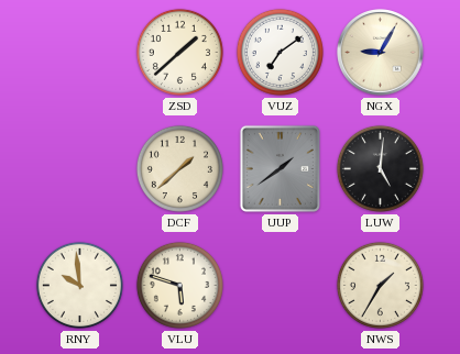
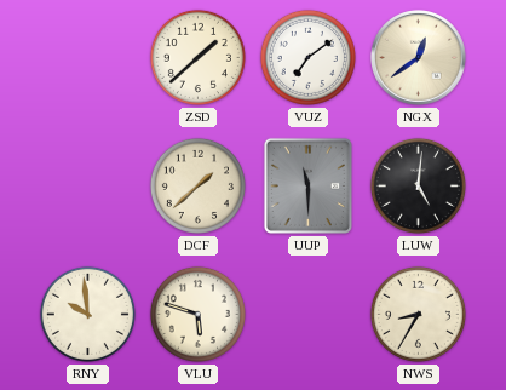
NGX: 9:05 -> 12:39 (419, 58)
UUP: 1:39 -> 11:30 (307, 185)
NWS: 1:35 -> 8:35 (418, 314)
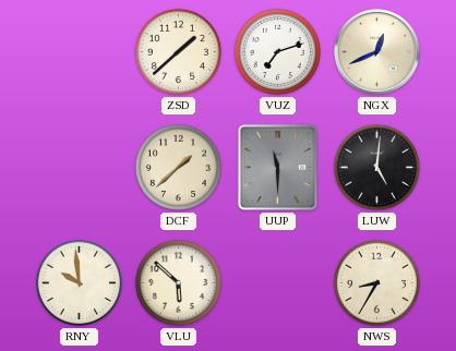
VUZ: 7:09 -> 7:12 (277, 51)
NGX: 12:39 -> 12:41 (377, 52)
VLU: 5:48 -> 5:52 (178, 282)
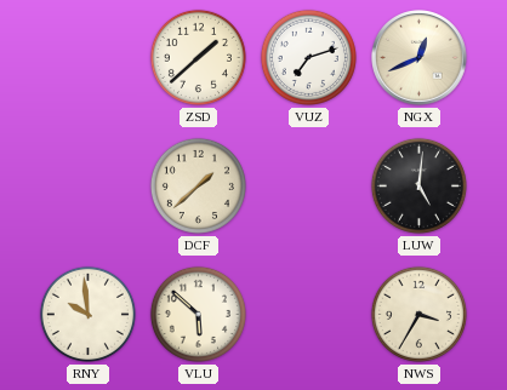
UUP: 11:30 -> none (277, 167)
NWS: 8:35 -> 3:35 (418, 314)
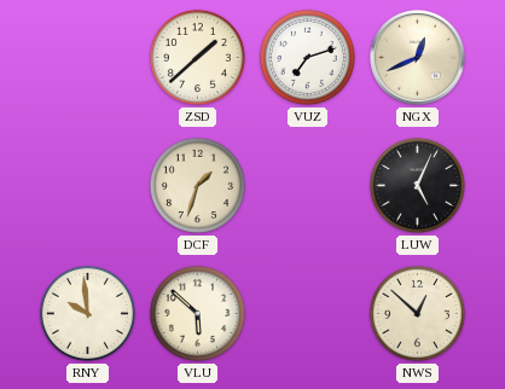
DCF: 1:38 -> 1:33 (197, 185)
LUW: 5:01 -> 5:04 (417, 185)
NWS: 3:35 -> 12:52 (417, 313)
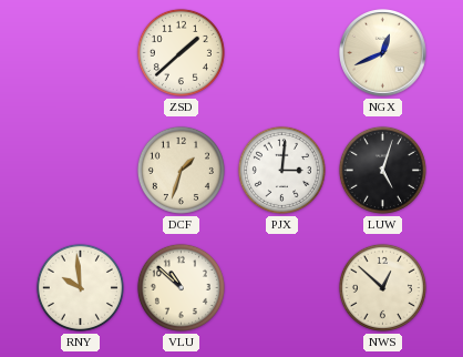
VUZ: 7:12 -> none (307, 57)
PJX: none -> 3:01 (281, 170)
LUW: 5:04 -> 5:03 (382, 170)
VLU: 5:52 -> 10:52 (181, 287)
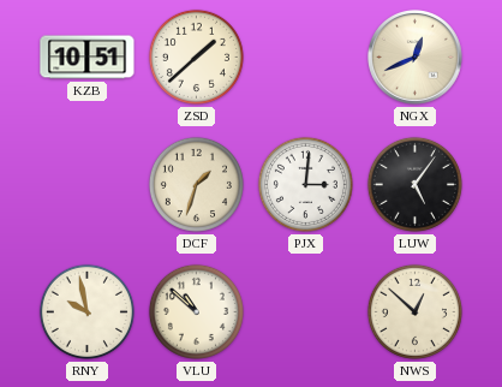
KZB: none -> 10:51 (88, 58)
LUW: 5:03 -> 5:06 (414, 184)
RNY: 9:59 -> 9:58 (86, 311)
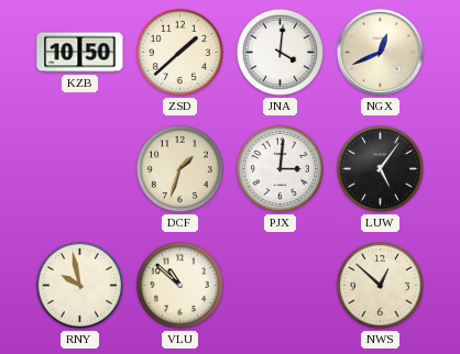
KZB: 10:51 -> 10:50 (80, 53)
JNA: none -> 4:01 (280, 52)
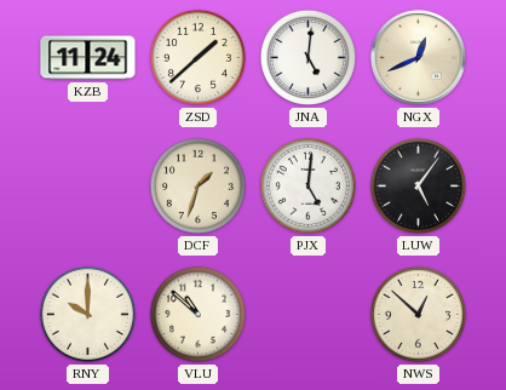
KZB: 10:50 -> 11:24 (88, 58)
JNA: 4:01 -> 5:01 (307, 57)
PJX: 3:01 -> 5:01 (307, 185)
RNY: 9:58 -> 10:00 (87, 314)
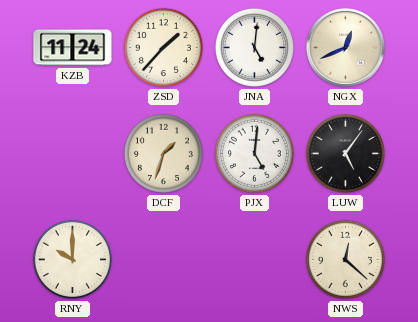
ZSD: 1:38 -> 1:37 (163, 47)
VLU: 10:52 -> none (197, 314)
NWS: 12:52 -> 12:22 (345, 259)
